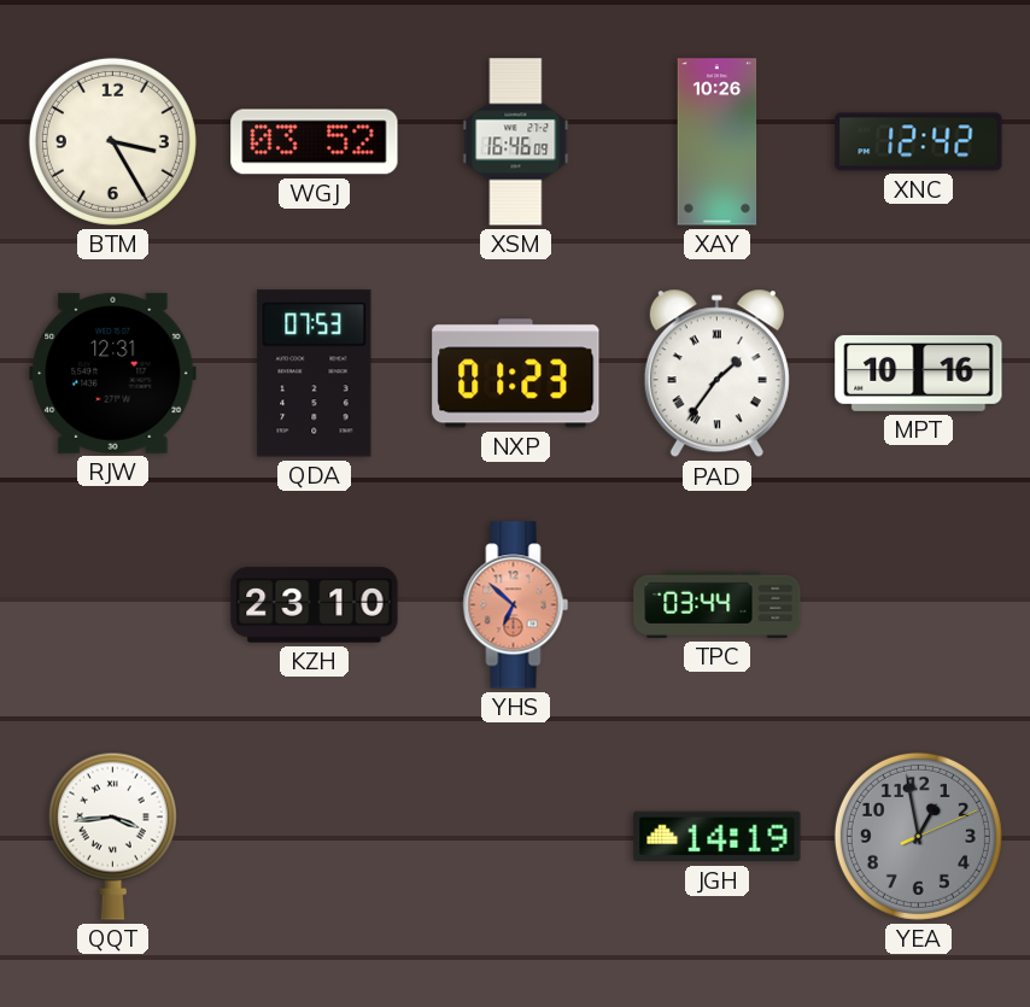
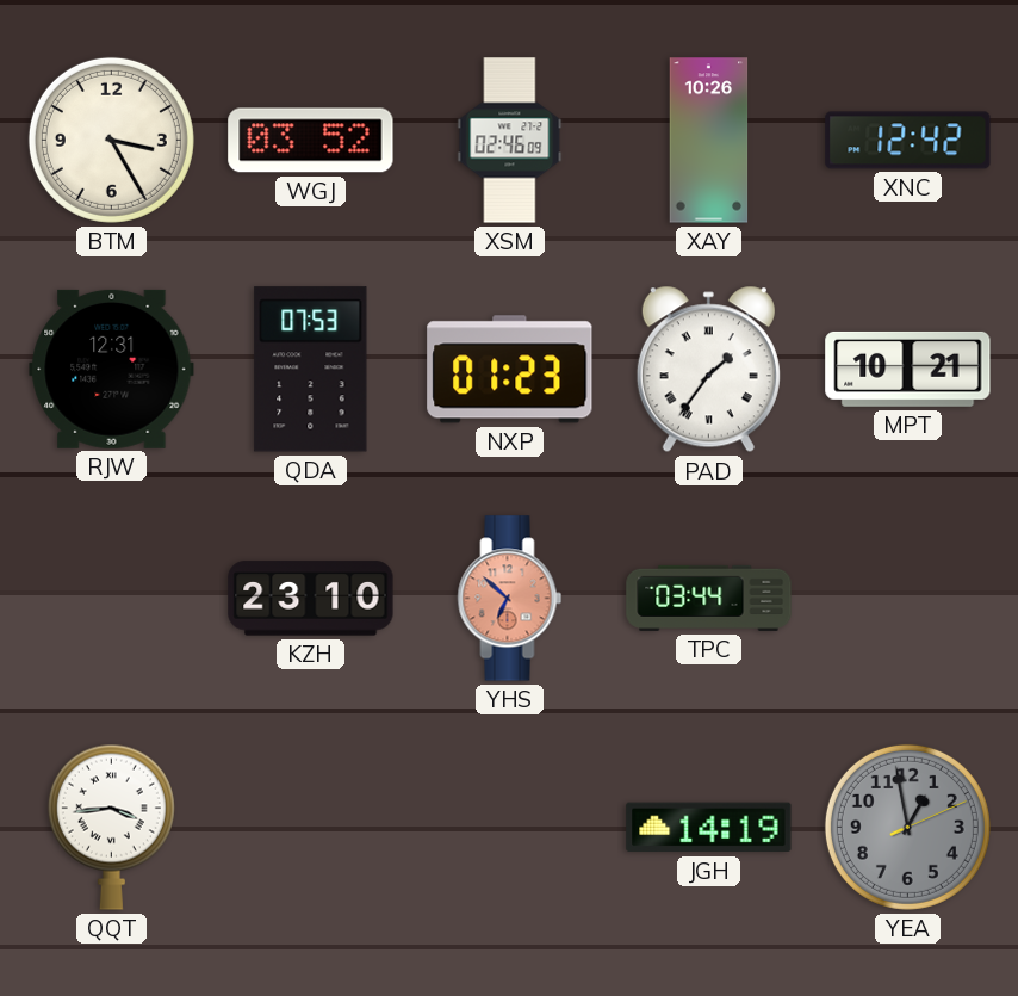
XSM: 16:46 -> 02:46 (510, 141)
MPT: 10:16 -> 10:21 (908, 369)
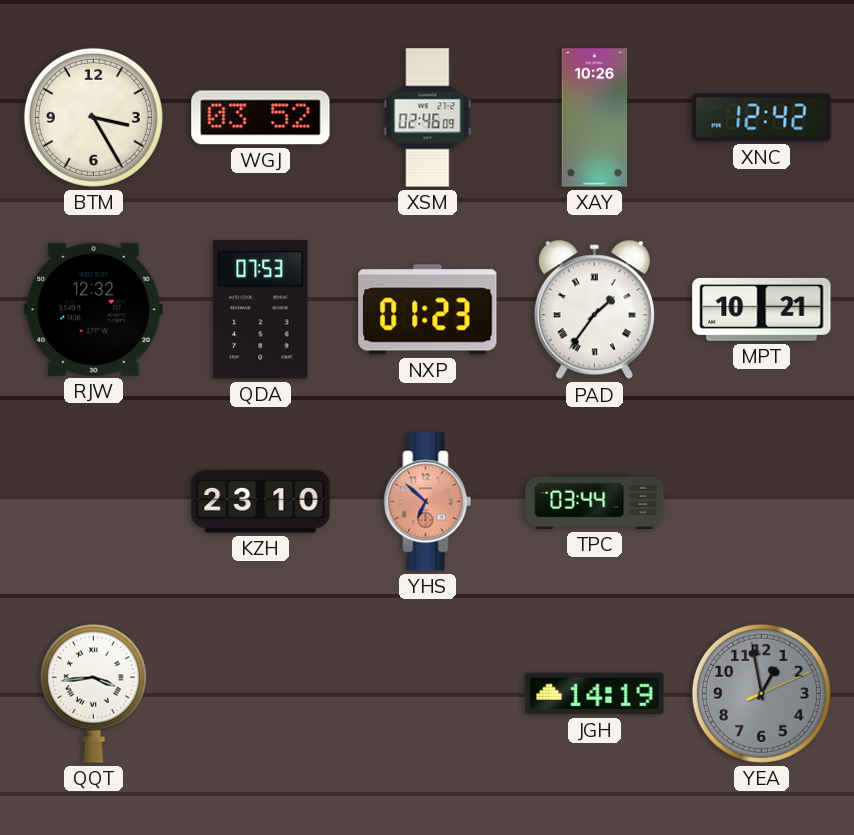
RJW: 12:31 -> 12:32 (94, 309)
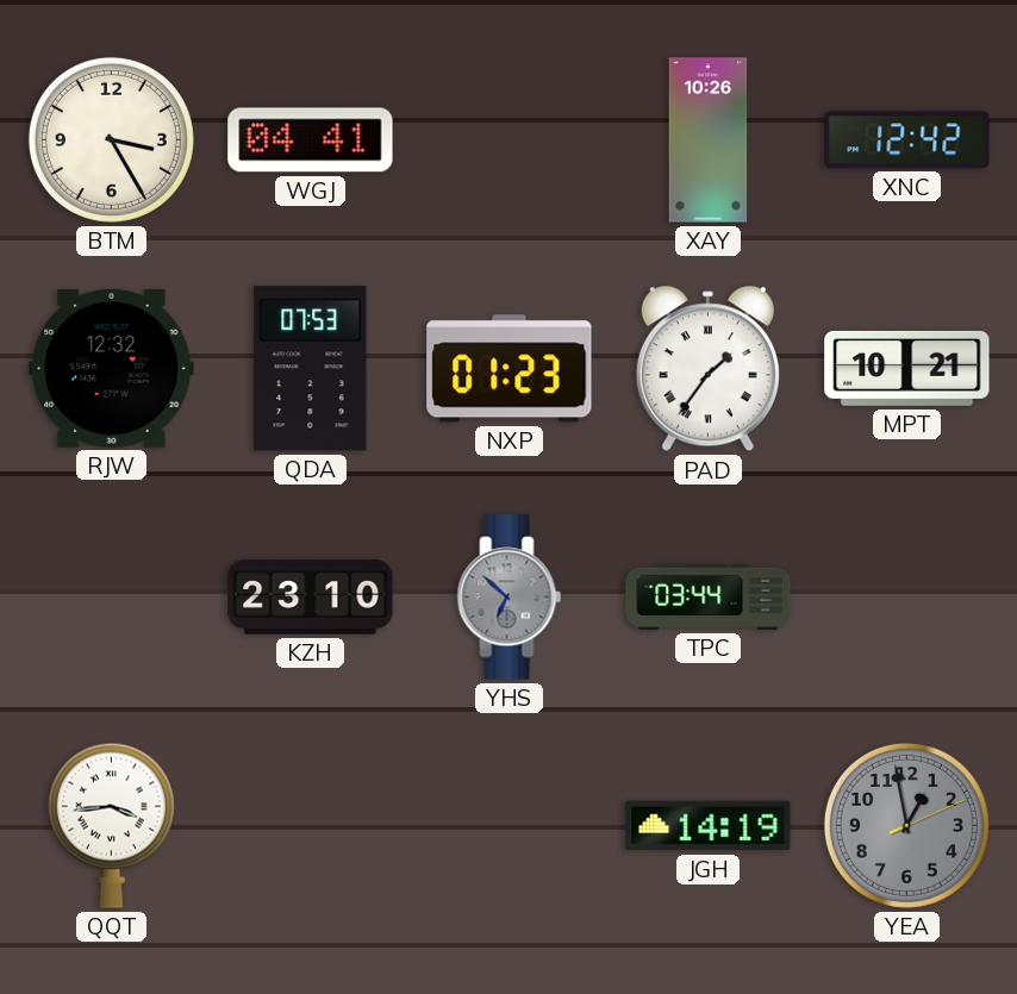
WGJ: 03:52 -> 04:41 (311, 140)
XSM: 02:46 -> none (428, 118)
YHS dial: salmon -> grey (510, 598)
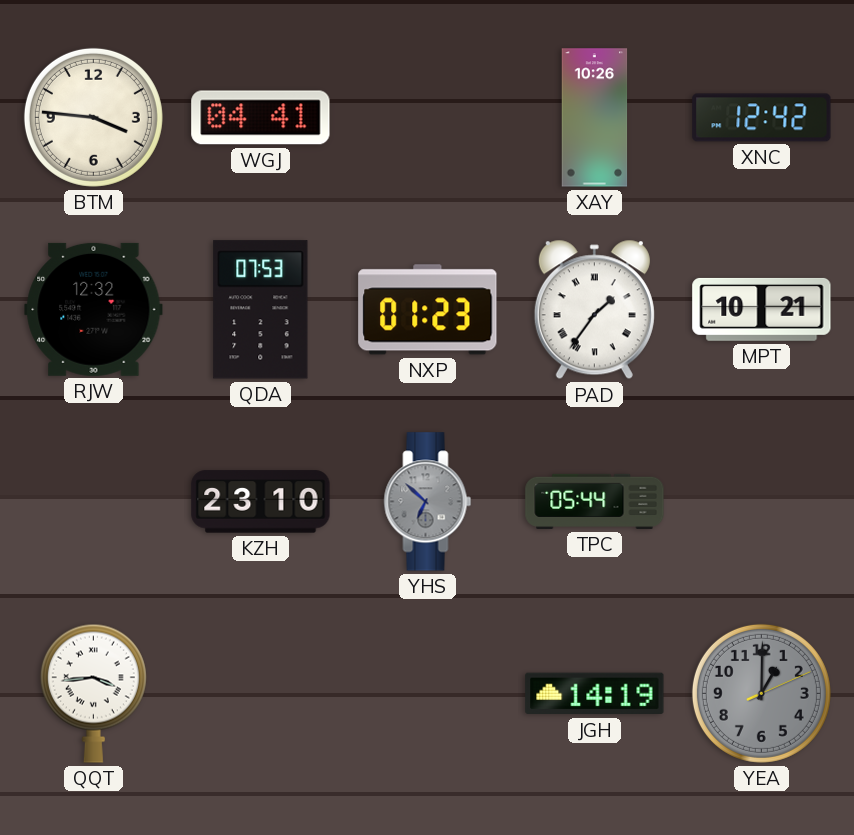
BTM: 3:25 -> 3:46 (93, 117)
TPC: 03:44 -> 05:44 (595, 501)
YEA: 12:58 -> 1:00 (761, 693)
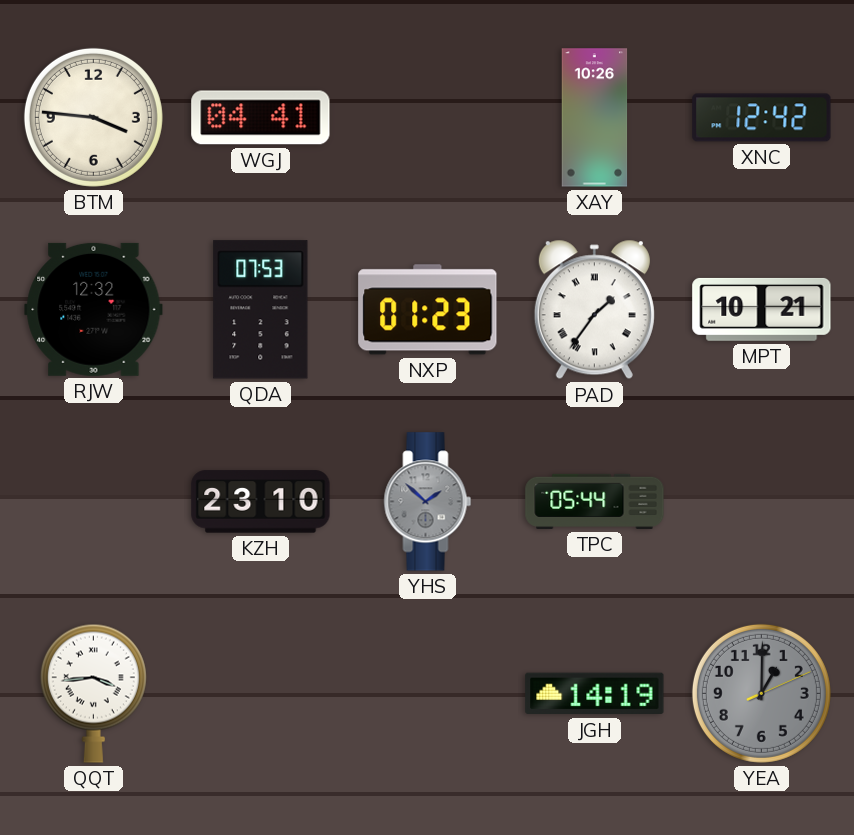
YHS: 6:52 -> 1:52 (428, 502)
